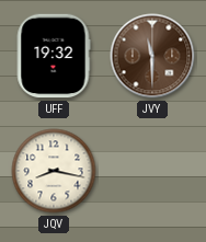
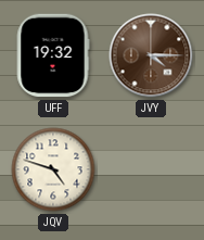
JVY: 11:30 -> 4:15 (151, 55)
JQV: 8:17 -> 4:48 (53, 169)
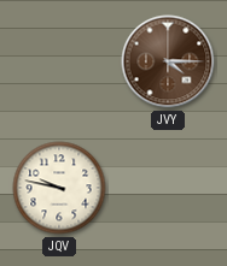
UFF: 19:32 -> none (53, 55)
JQV: 4:48 -> 9:47 (59, 188)
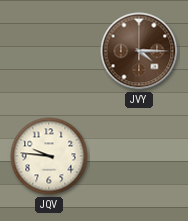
JQV: 9:47 -> 9:46 (49, 156)
